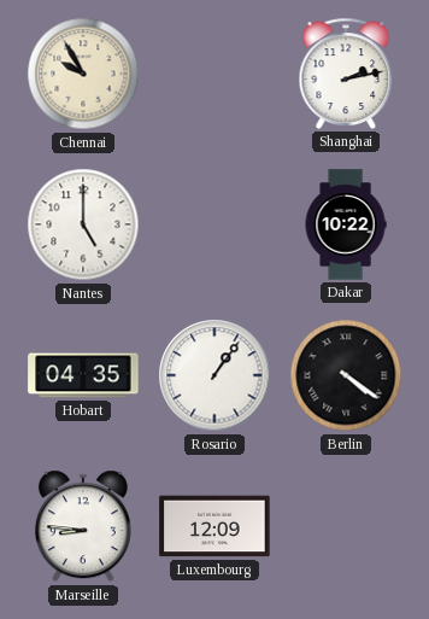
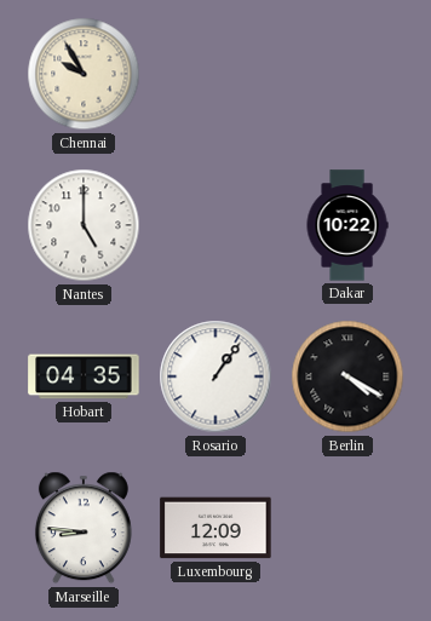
Shanghai: 2:13 -> none (346, 74)
Berlin: 4:21 -> 4:20 (347, 376)
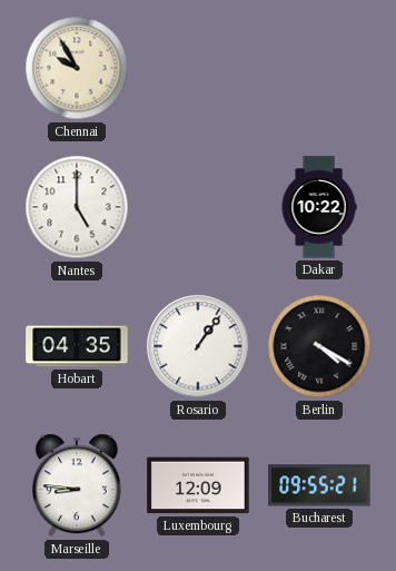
Bucharest: none -> 09:55 (319, 485)
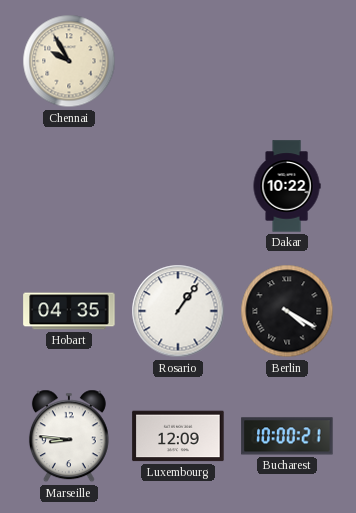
Nantes: 5:00 -> none (77, 207)
Bucharest: 09:55 -> 10:00 (287, 436)
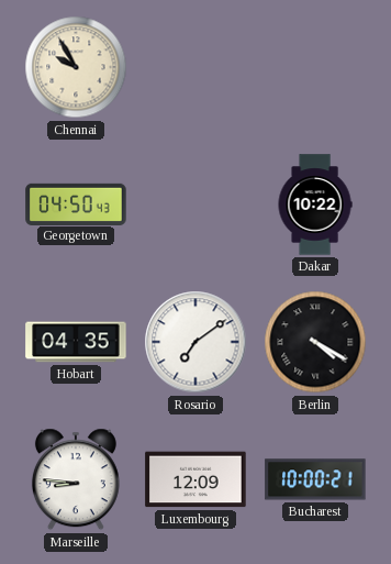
Georgetown: none -> 04:50 (76, 203)
Rosario: 1:06 -> 7:09 (195, 342)
